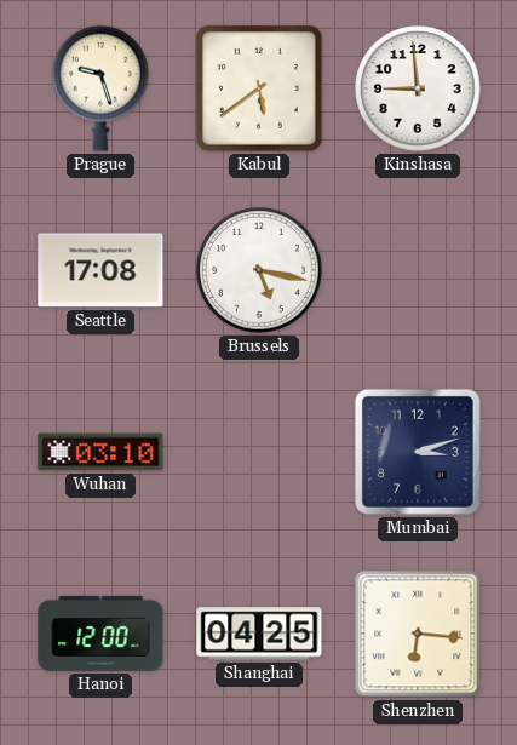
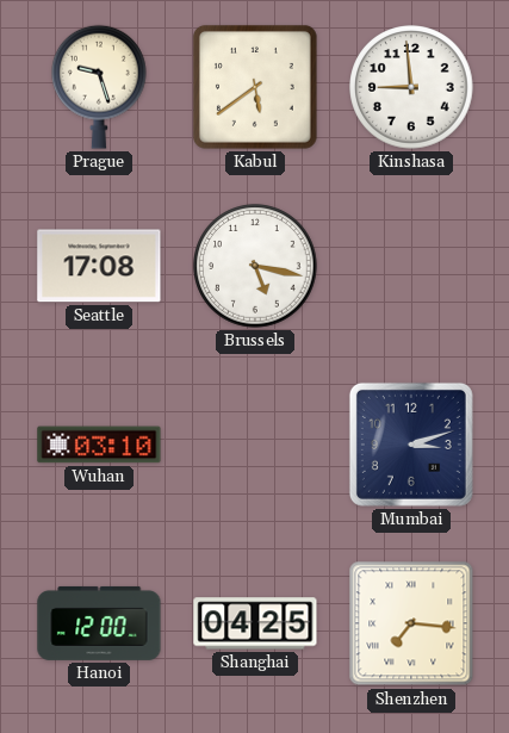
Shenzhen: 6:16 -> 7:16 (411, 623)
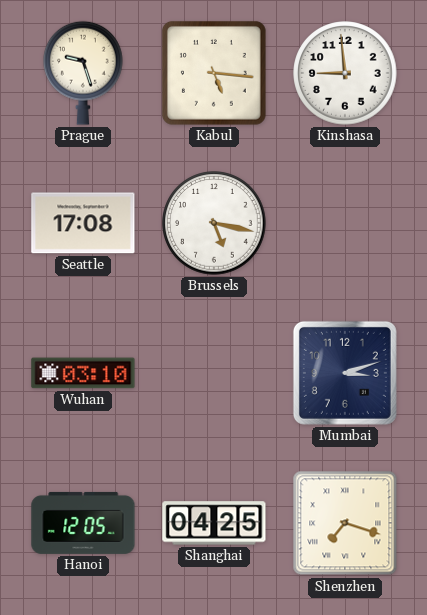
Kabul: 5:39 -> 5:16 (214, 73)
Hanoi: 12:00 -> 12:05 (83, 523)
Shenzhen: 7:16 -> 7:18 (345, 523)
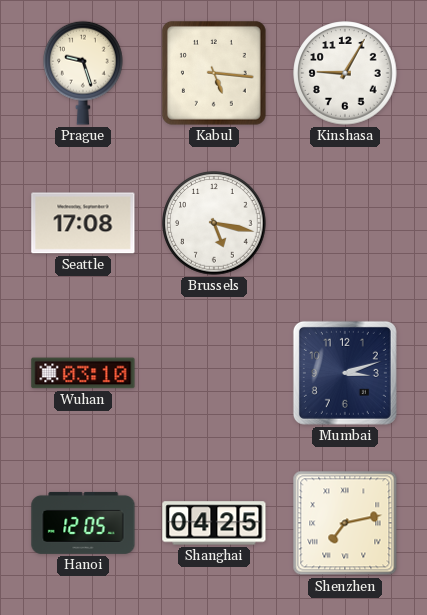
Kinshasa: 8:59 -> 9:05 (345, 73)
Shenzhen: 7:18 -> 7:13 (345, 523)
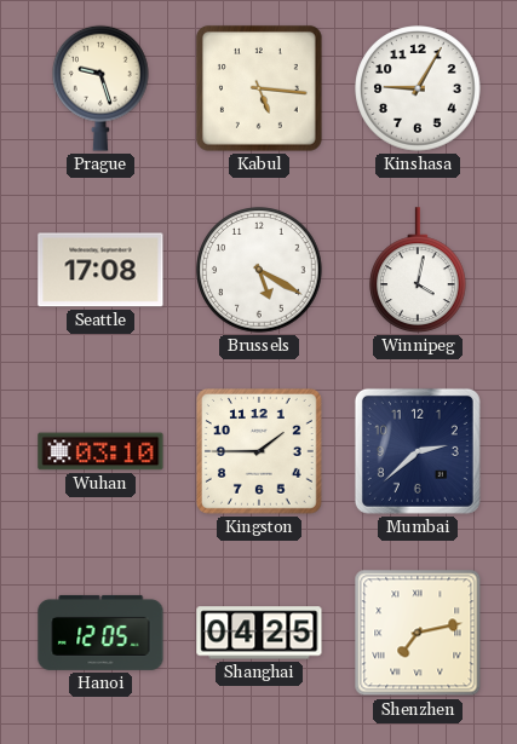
Brussels: 5:17 -> 5:20 (259, 270)
Winnipeg: none -> 4:02 (419, 270)
Kingston: none -> 1:45 (259, 451)
Mumbai: 3:12 -> 2:38 (418, 451)
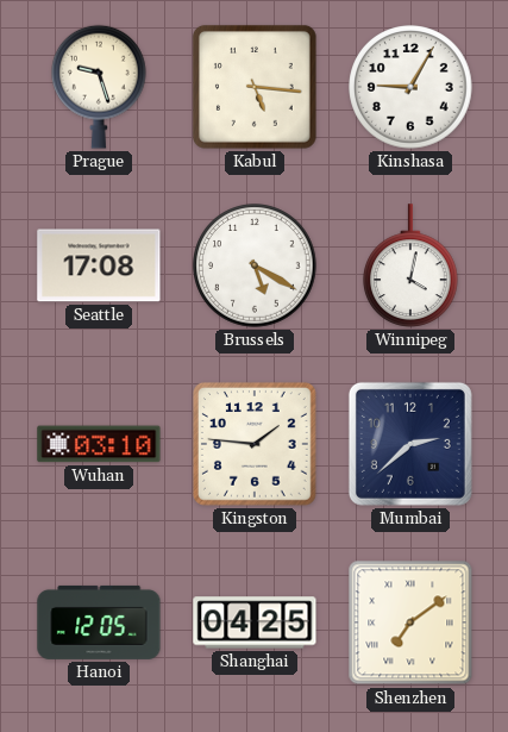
Kingston: 1:45 -> 1:46 (255, 444)
Shenzhen: 7:13 -> 7:09 (410, 622)
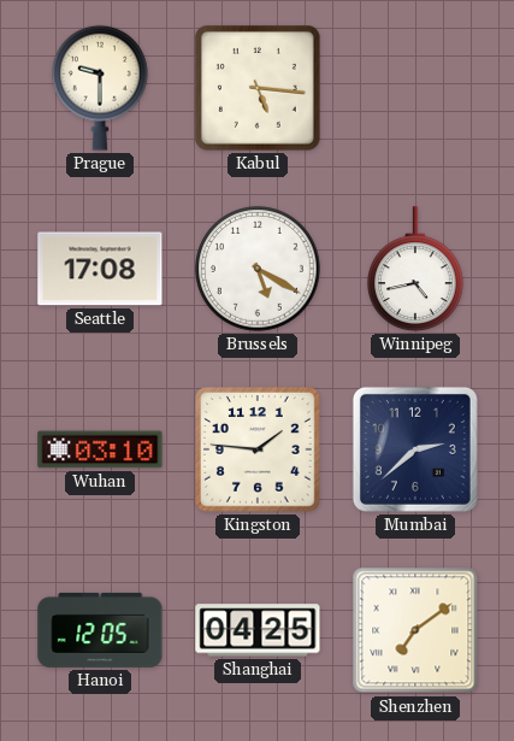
Prague: 9:27 -> 9:30 (101, 88)
Kinshasa: 9:05 -> none (410, 87)
Winnipeg: 4:02 -> 4:43 (416, 269)
